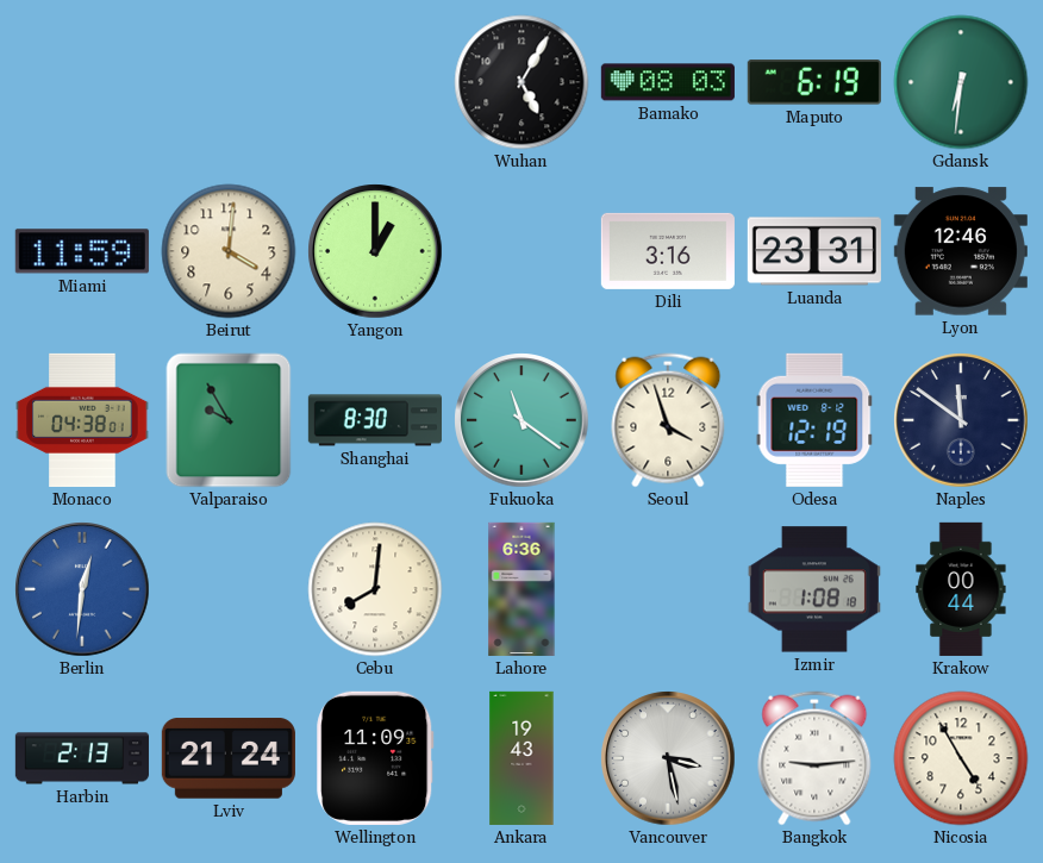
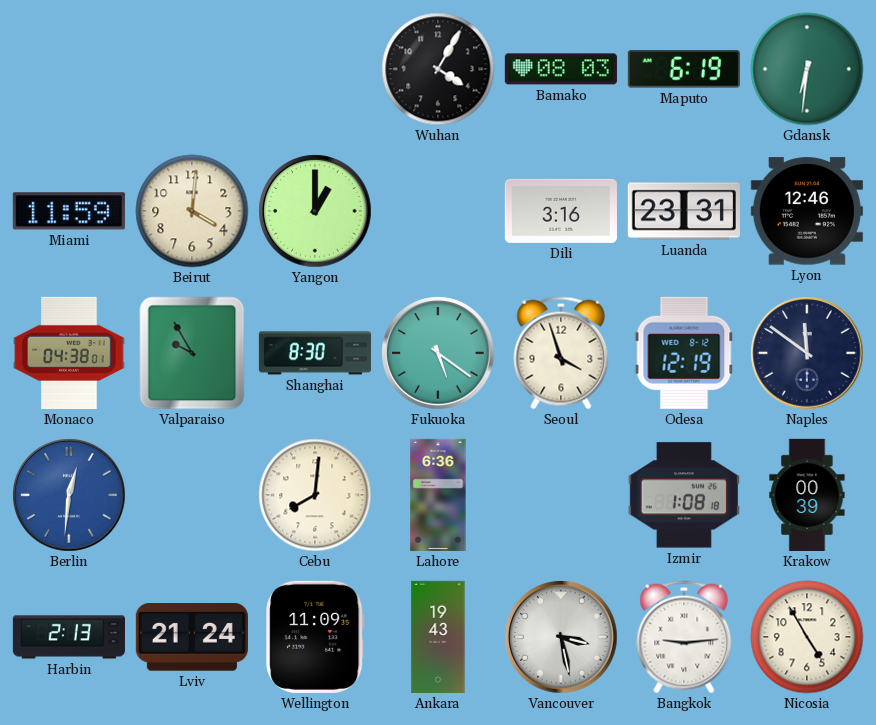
Wuhan: 5:05 -> 4:05 (438, 69)
Fukuoka: 11:21 -> 5:21 (438, 353)
Krakow: 00:44 -> 00:39 (807, 495)
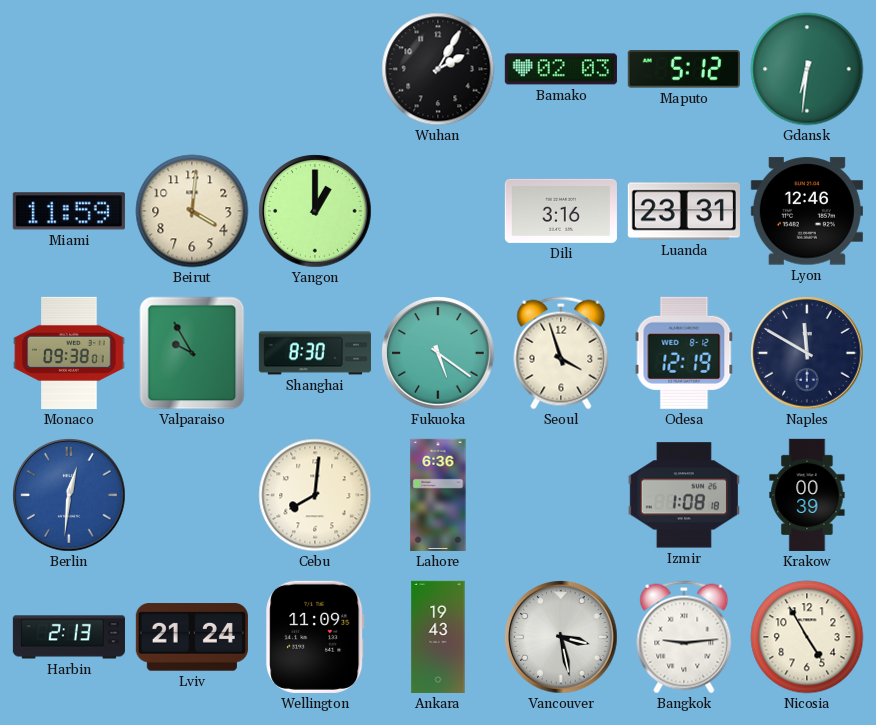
Wuhan: 4:05 -> 2:05 (438, 69)
Bamako: 08:03 -> 02:03 (561, 69)
Maputo: 6:19 -> 5:12 (684, 69)
Monaco: 04:38 -> 09:38 (69, 353)
Naples: 11:51 -> 11:50 (807, 353)
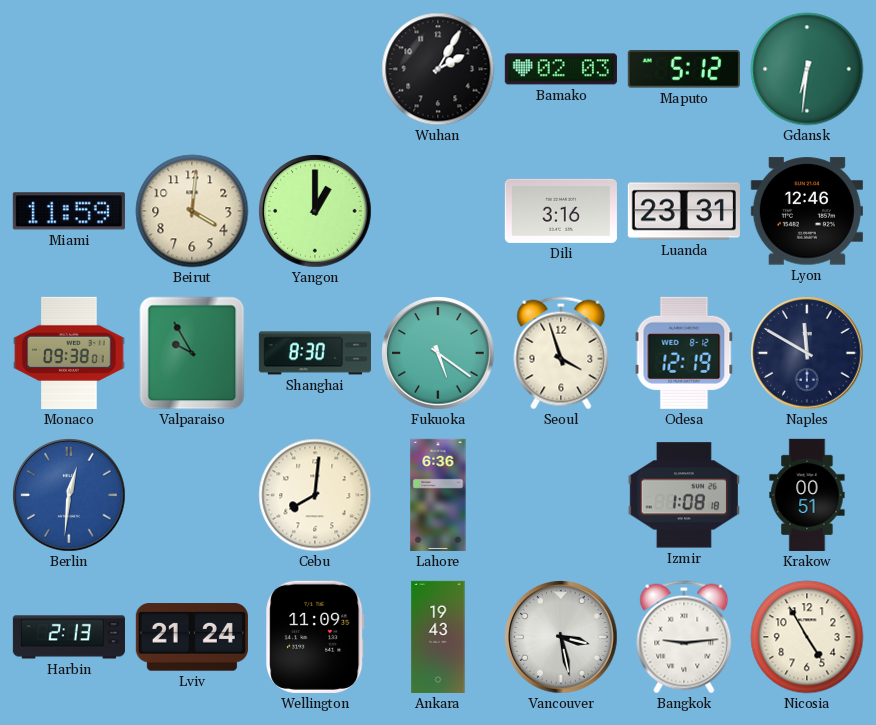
Krakow: 00:39 -> 00:51 (807, 495)
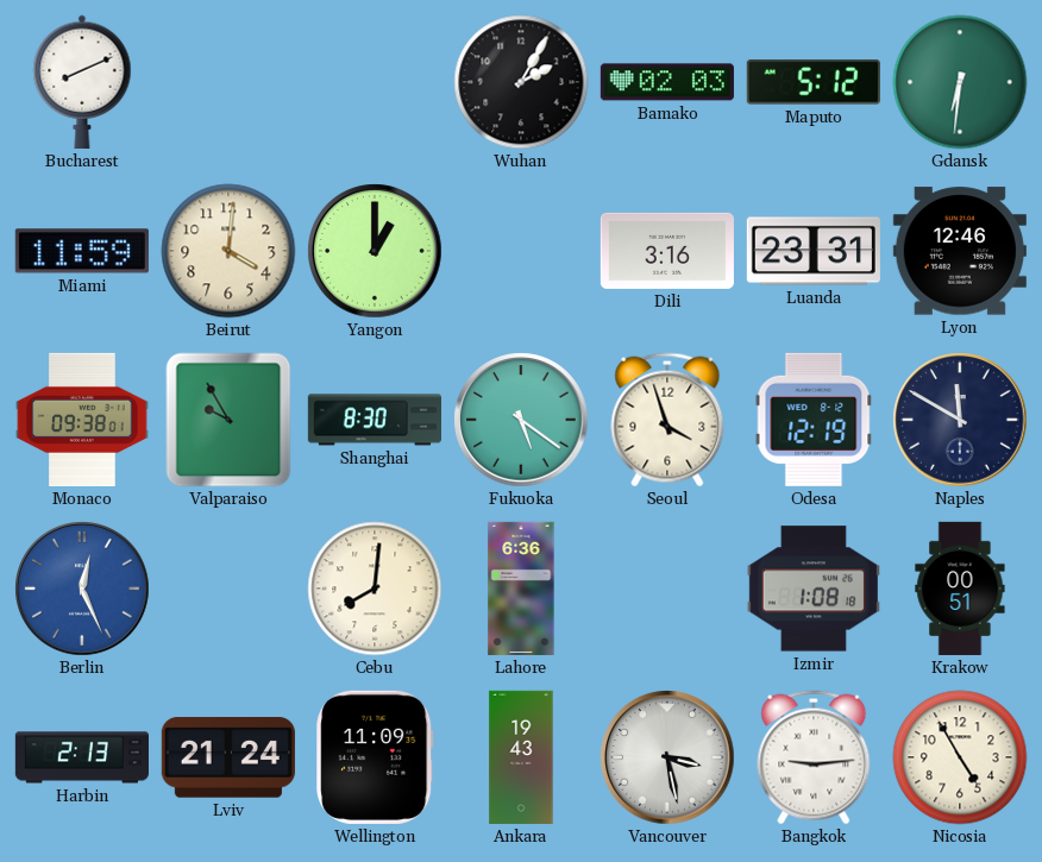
Bucharest: none -> 8:11 (82, 82)
Berlin: 12:31 -> 12:26 (82, 589)
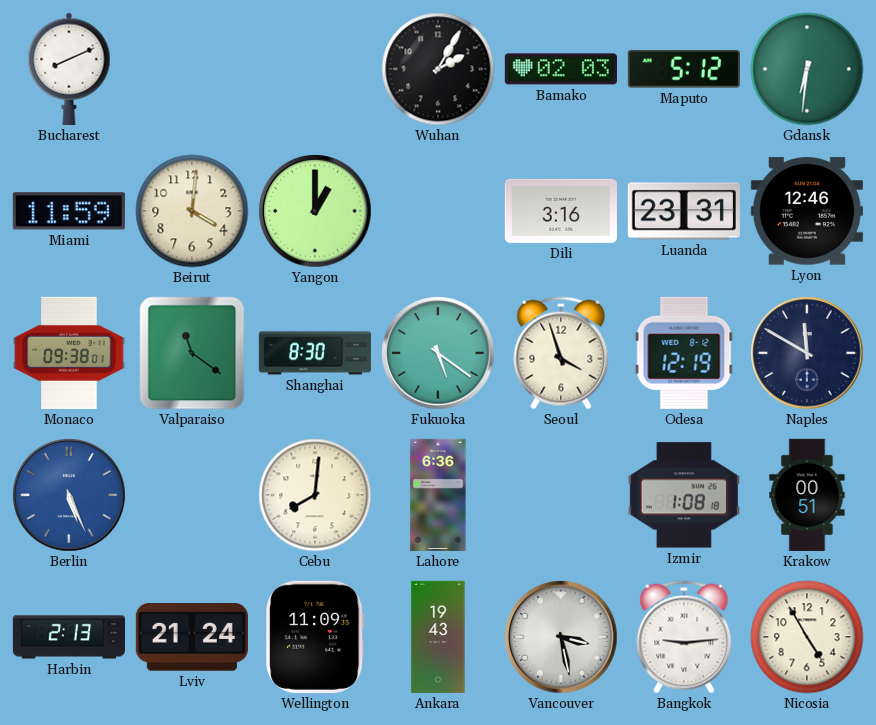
Valparaiso: 9:55 -> 11:21 (192, 353)
Berlin: 12:26 -> 5:26 (69, 495)
